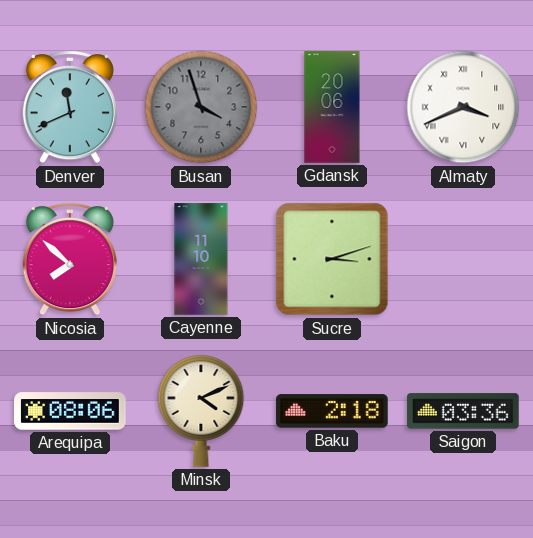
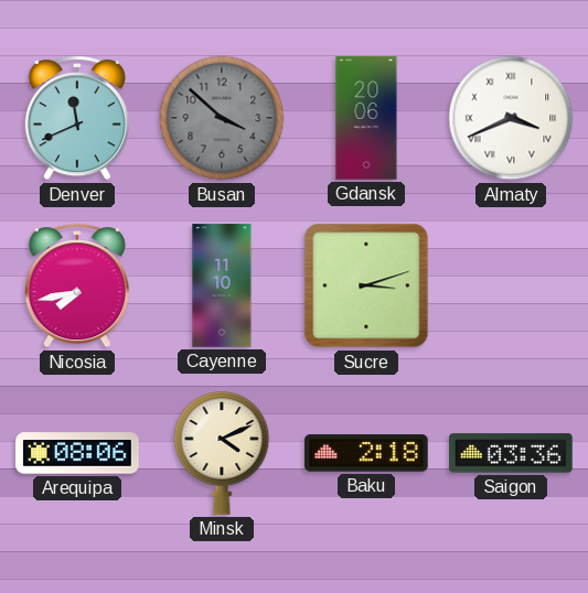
Busan: 3:57 -> 3:52 (222, 118)
Nicosia: 7:52 -> 7:43 (77, 285)
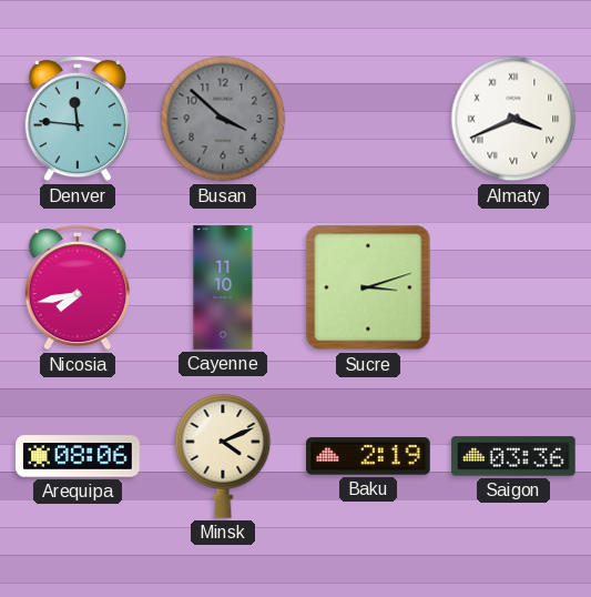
Denver: 11:41 -> 11:46 (78, 119)
Gdansk: 20:06 -> none (366, 118)
Baku: 2:18 -> 2:19 (368, 456)
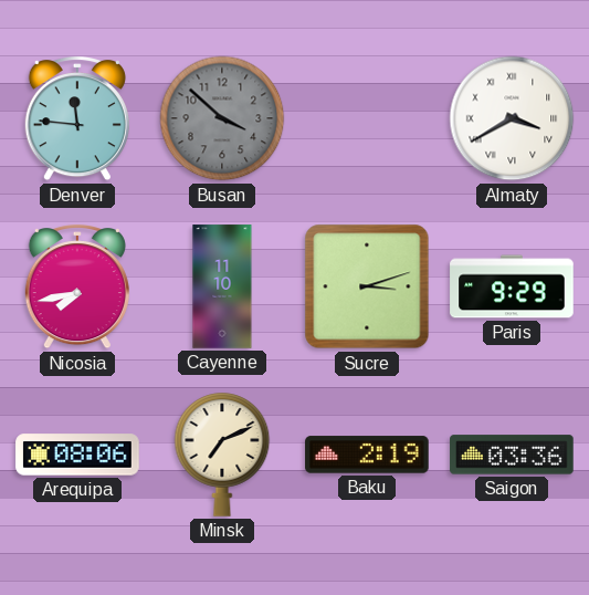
Almaty: 3:41 -> 3:40 (512, 118)
Paris: none -> 9:29 (512, 286)
Minsk: 4:11 -> 7:11 (222, 455)
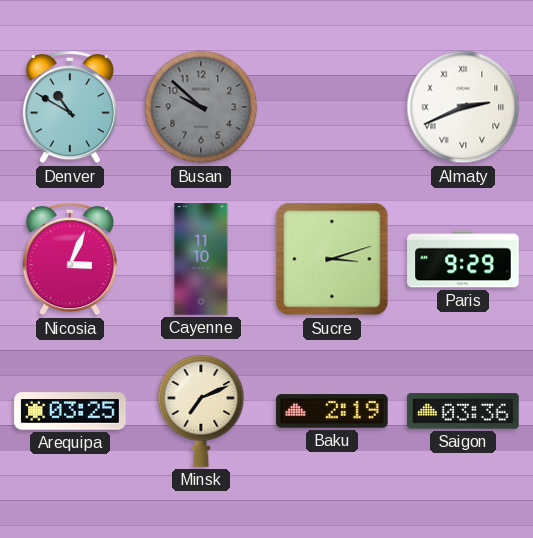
Denver: 11:46 -> 10:50 (70, 107)
Busan: 3:52 -> 9:52 (201, 107)
Almaty: 3:40 -> 2:41 (463, 107)
Nicosia: 7:43 -> 3:04 (70, 259)
Arequipa: 08:06 -> 03:25 (70, 411)
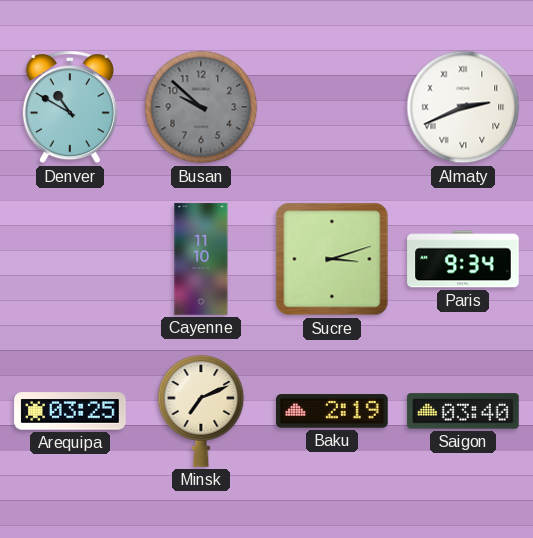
Nicosia: 3:04 -> none (70, 259)
Paris: 9:29 -> 9:34 (463, 259)
Saigon: 03:36 -> 03:40 (463, 411)
